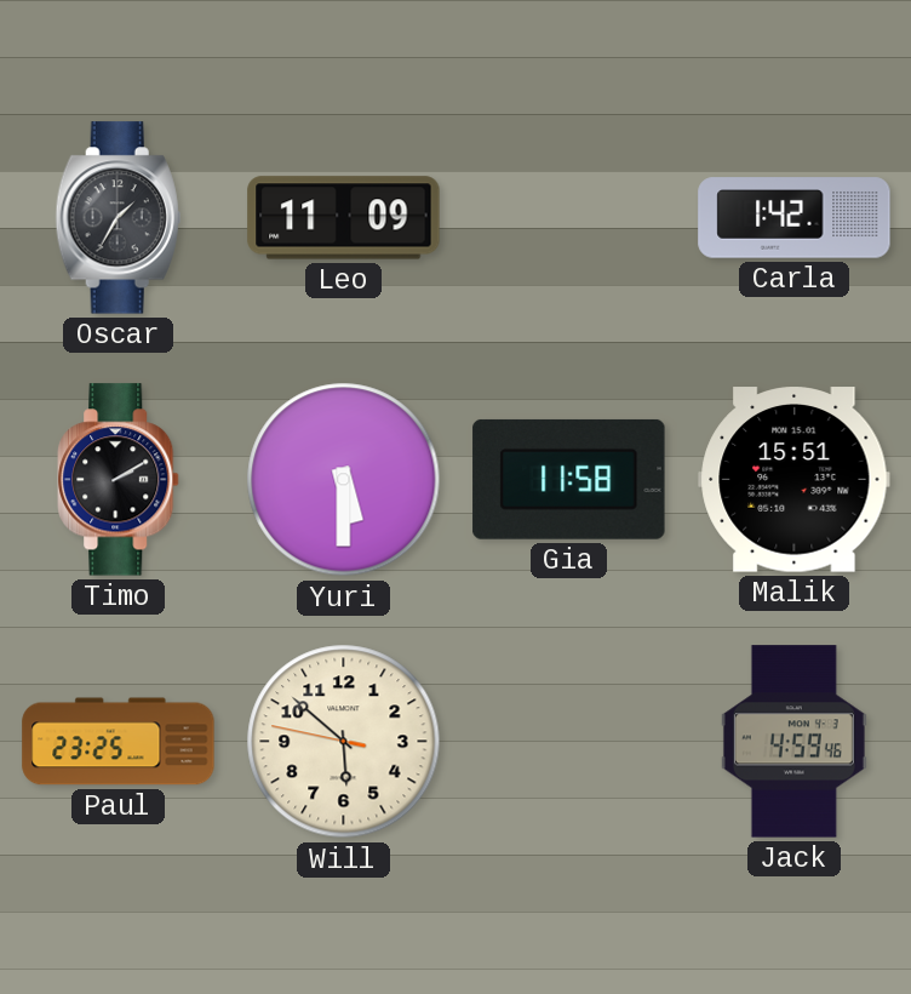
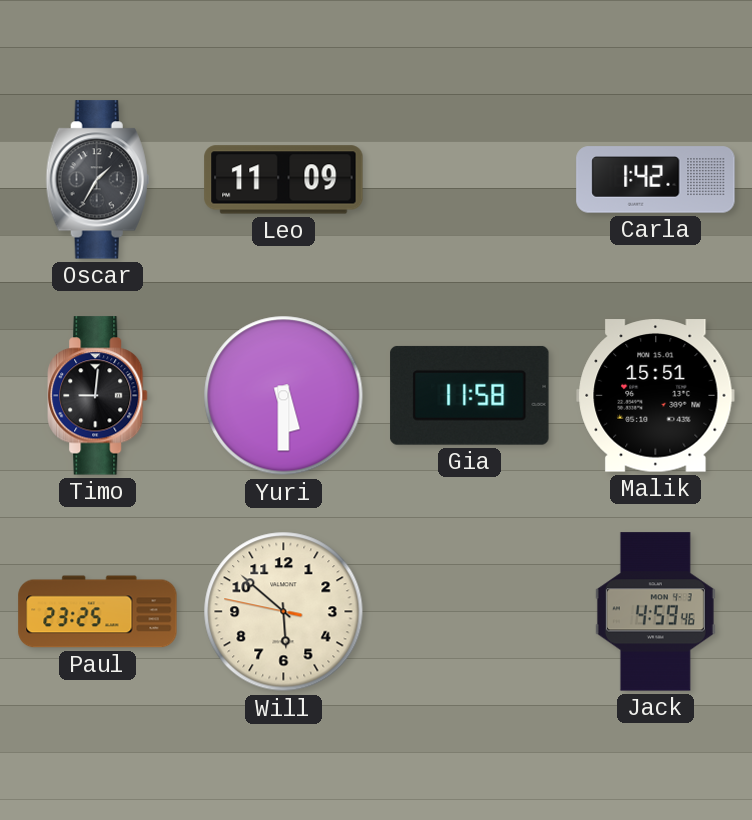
Timo: 2:10 -> 9:01 (98, 396)
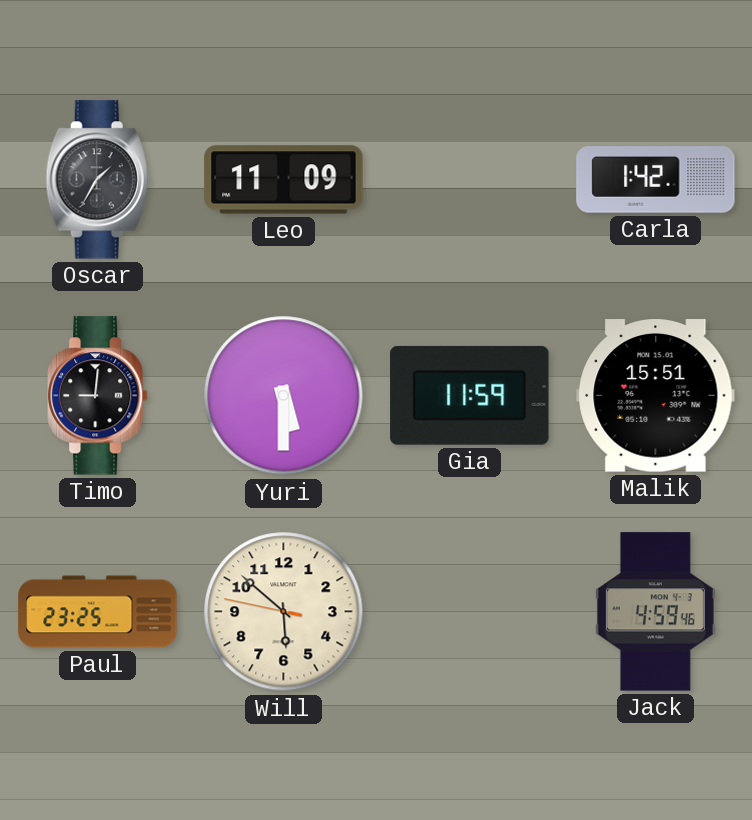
Gia: 11:58 -> 11:59 (470, 395)
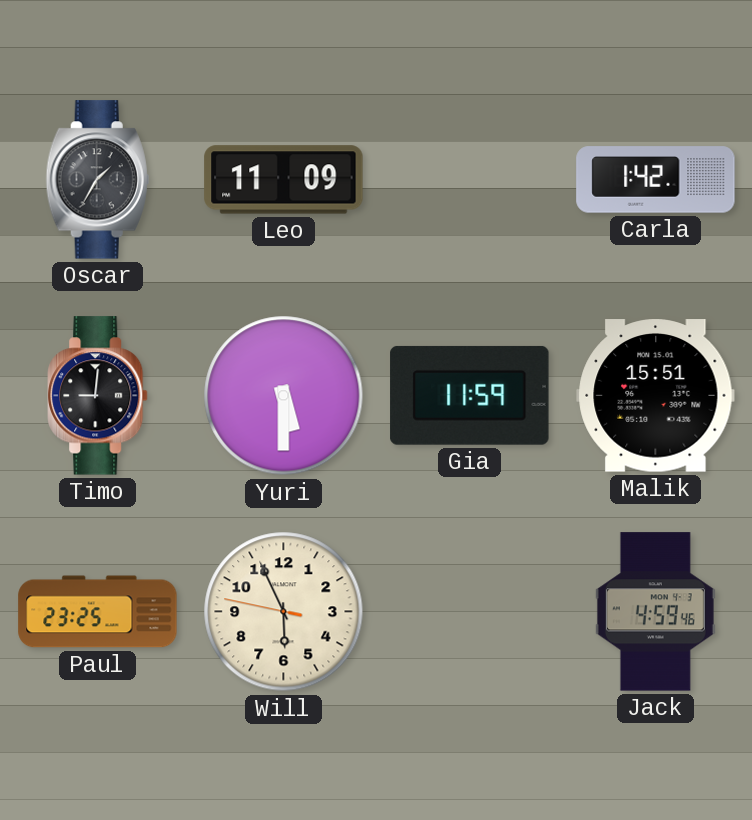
Will: 5:51 -> 5:55 (284, 612)
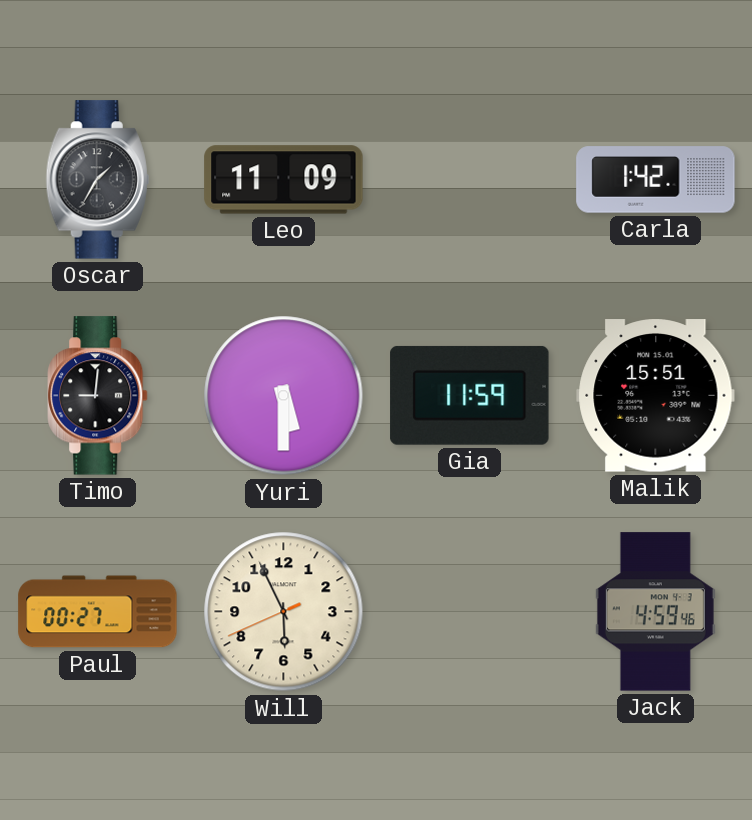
Paul: 23:25 -> 00:27 (98, 612)
Will: 5:55:47 -> 5:55:41 (284, 612)
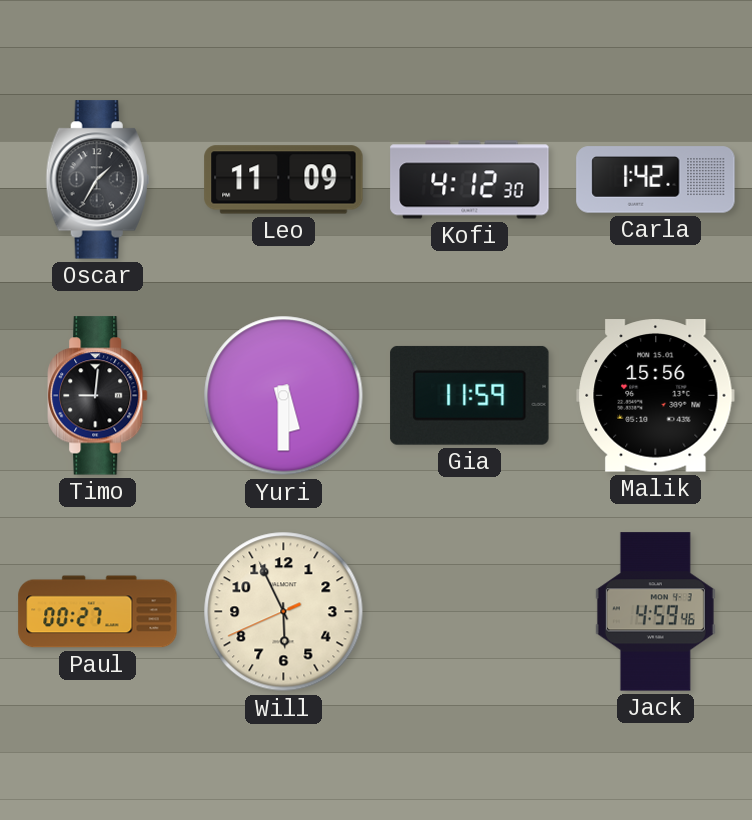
Kofi: none -> 4:12 (470, 180)
Malik: 15:51 -> 15:56 (656, 396)
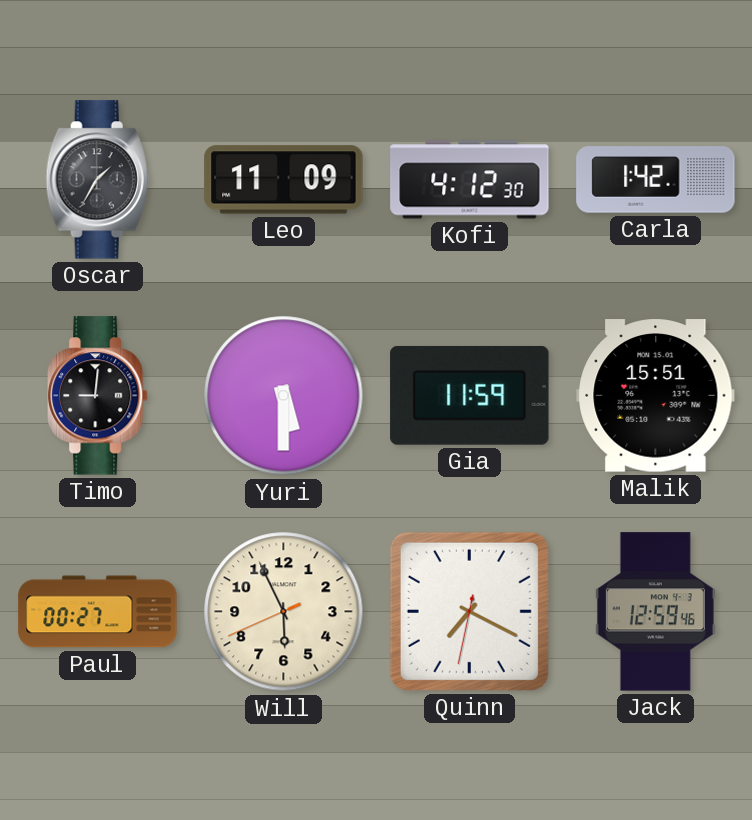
Malik: 15:56 -> 15:51 (656, 396)
Quinn: none -> 7:19 (469, 611)
Jack: 4:59 -> 12:59 (655, 612)
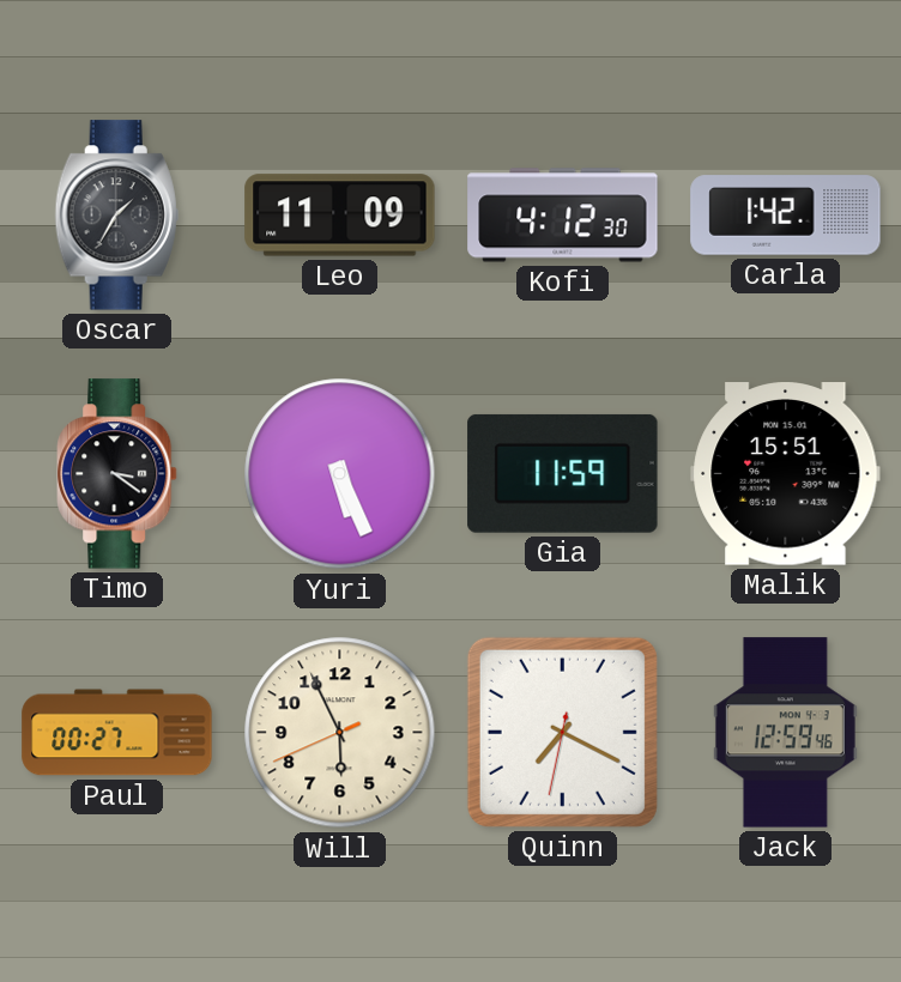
Timo: 9:01 -> 3:21 (117, 474)
Yuri: 5:30 -> 5:26 (340, 474)
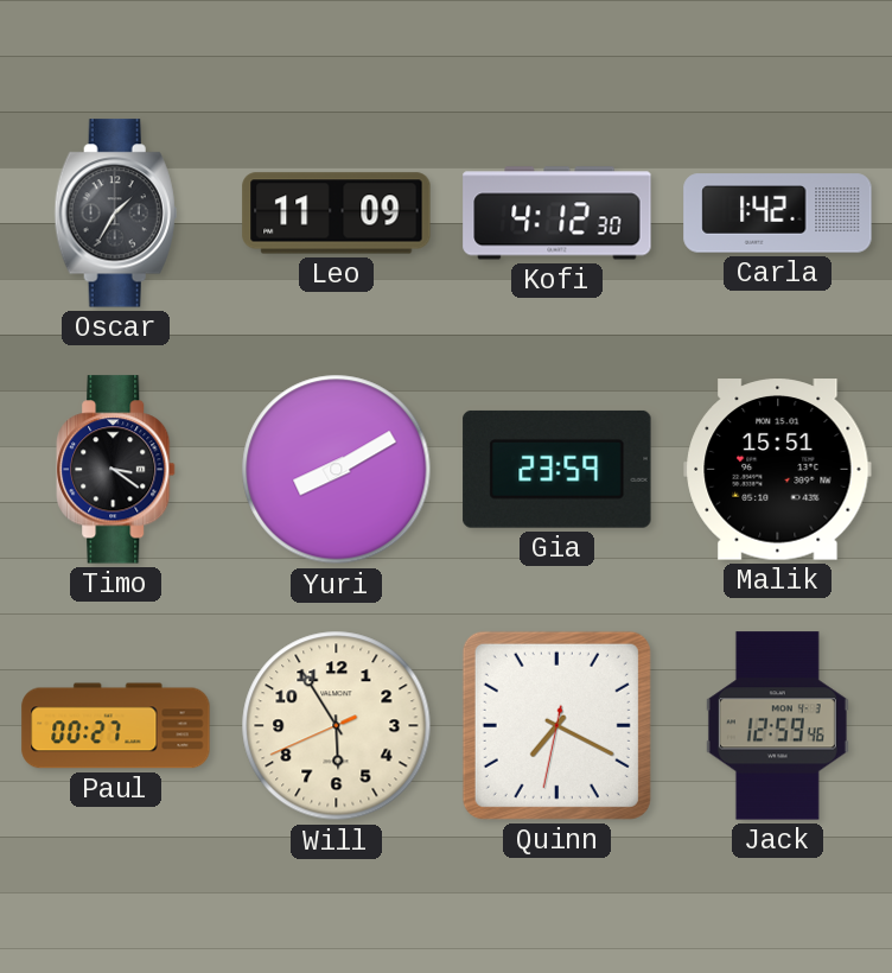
Yuri: 5:26 -> 8:10 (337, 470)
Gia: 11:59 -> 23:59 (557, 469)
Will: 5:55 -> 5:54 (337, 726)
